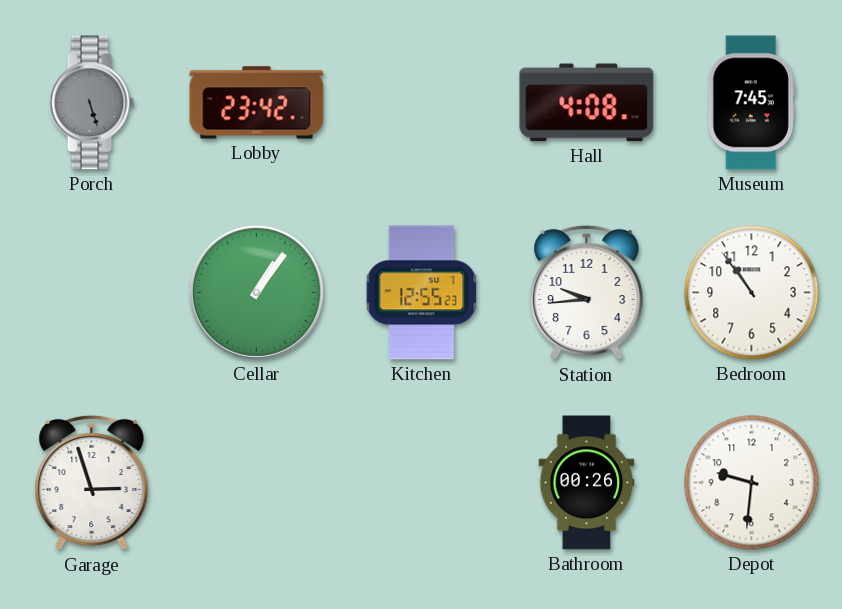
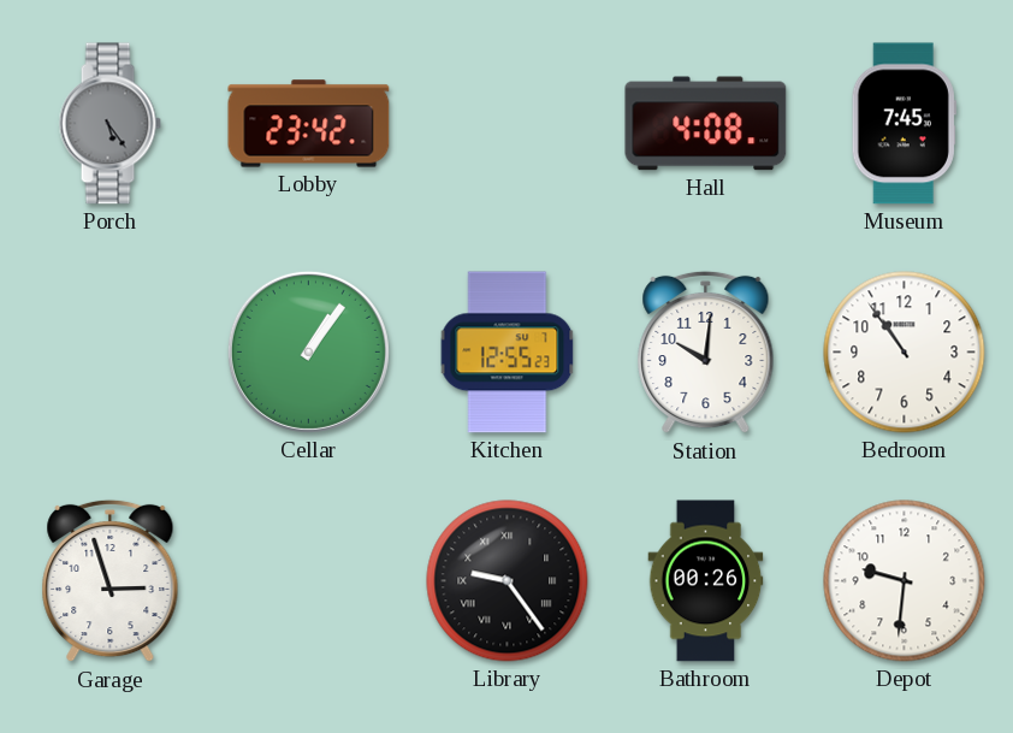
Porch: 5:27 -> 5:24 (109, 124)
Station: 9:44 -> 10:01 (706, 353)
Library: none -> 9:24 (508, 581)
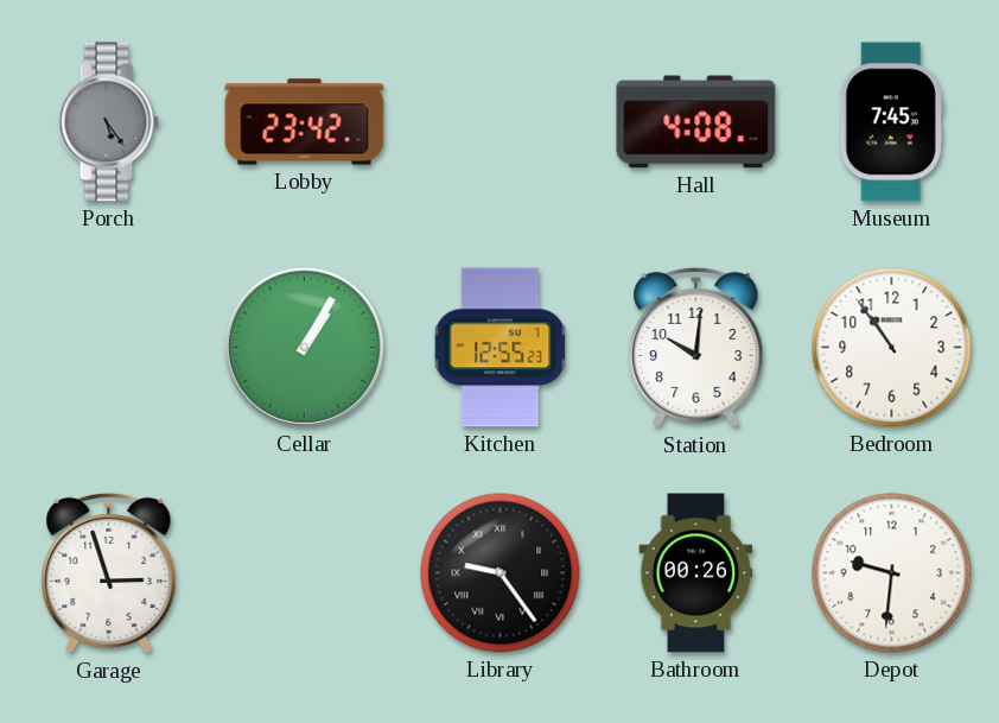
Cellar: 1:06 -> 1:05 (304, 347)
